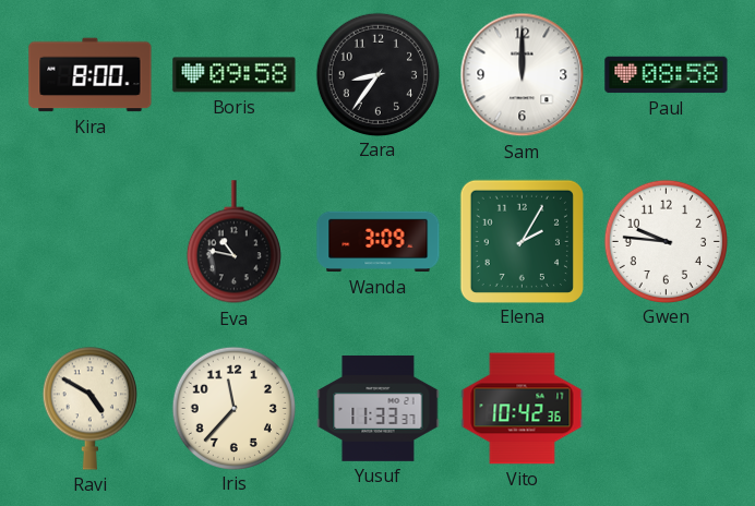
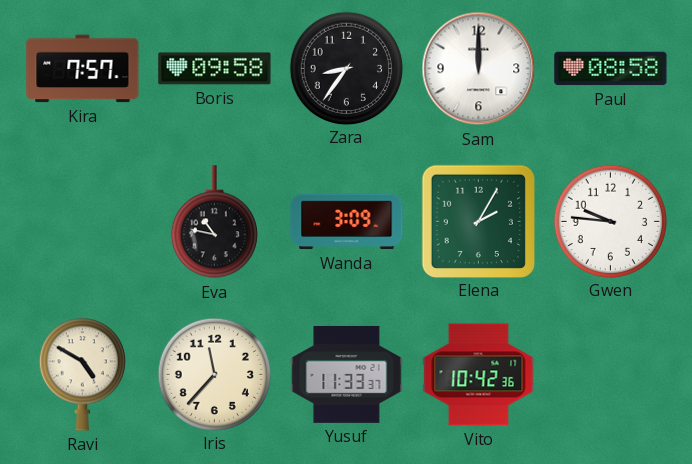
Kira: 8:00 -> 7:57 (83, 69)
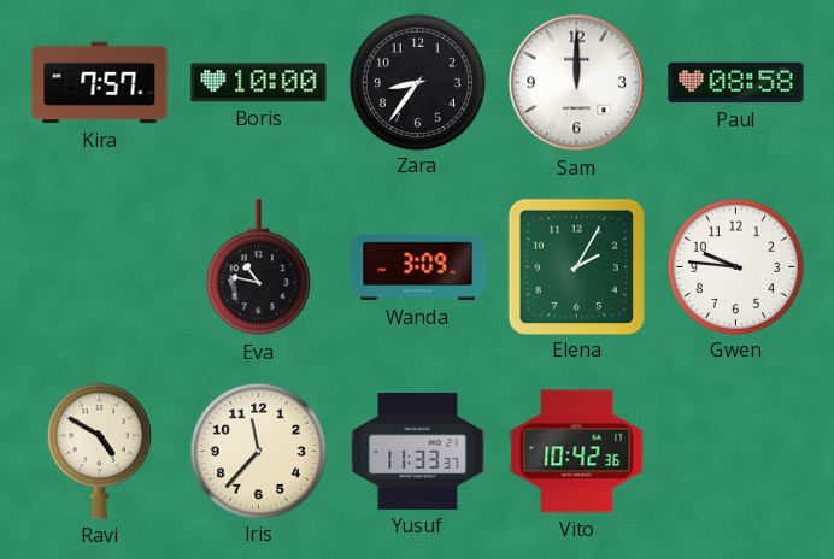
Boris: 09:58 -> 10:00 (259, 83)
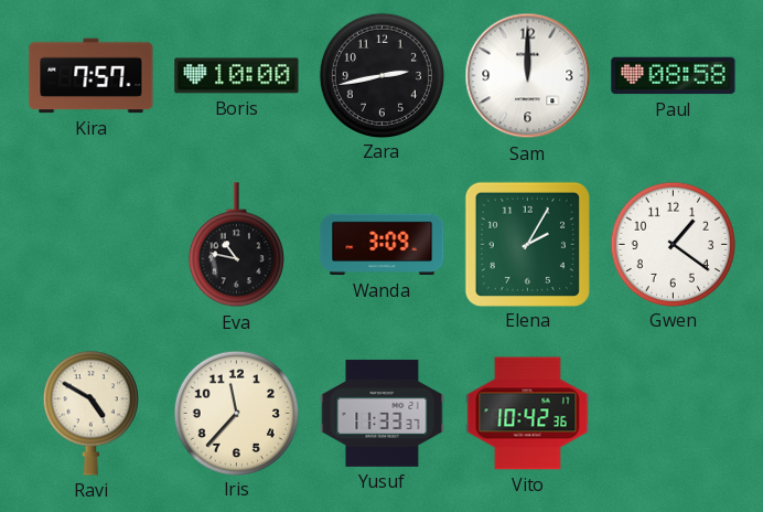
Zara: 8:36 -> 2:43 (382, 75)
Gwen: 9:46 -> 1:21 (673, 244)
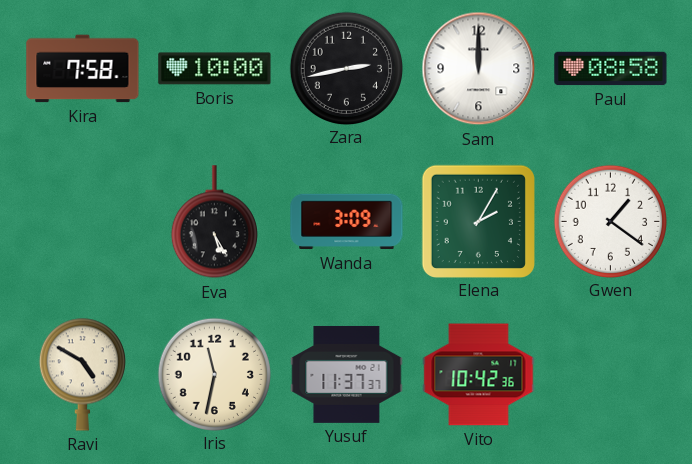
Kira: 7:57 -> 7:58 (83, 69)
Eva: 10:47 -> 5:25 (214, 222)
Iris: 11:37 -> 11:32 (214, 374)
Yusuf: 11:33 -> 11:37 (347, 374)
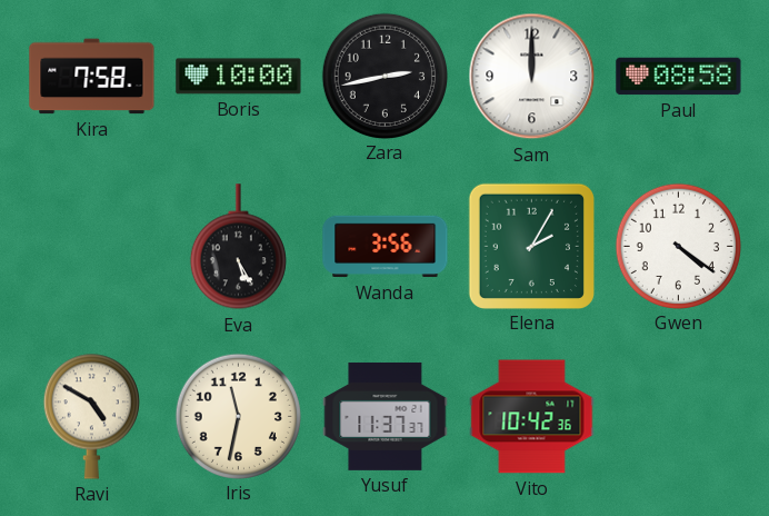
Wanda: 3:09 -> 3:56 (386, 247)
Gwen: 1:21 -> 4:21 (678, 246)
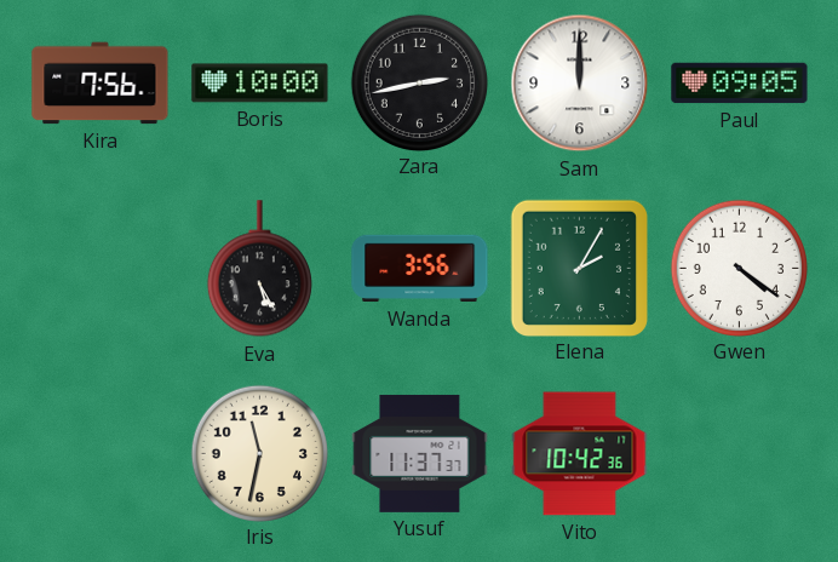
Kira: 7:58 -> 7:56 (101, 84)
Paul: 08:58 -> 09:05 (740, 84)
Ravi: 4:50 -> none (91, 416)
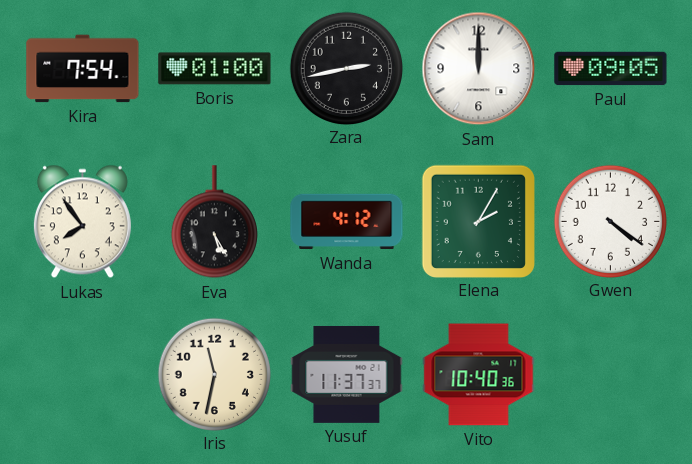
Kira: 7:56 -> 7:54 (83, 69)
Boris: 10:00 -> 01:00 (215, 69)
Lukas: none -> 7:54 (82, 222)
Wanda: 3:56 -> 4:12 (347, 222)
Vito: 10:42 -> 10:40 (479, 375)
